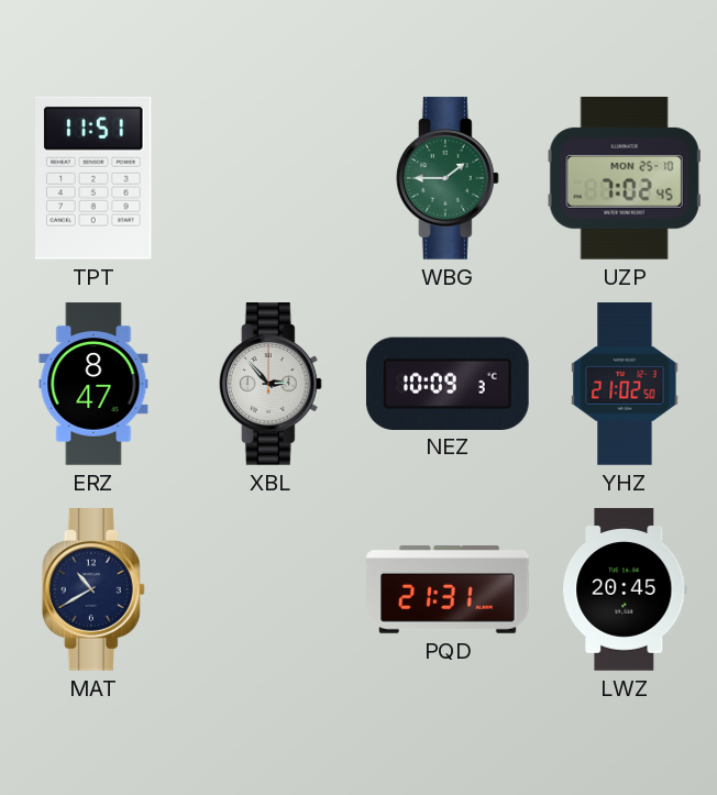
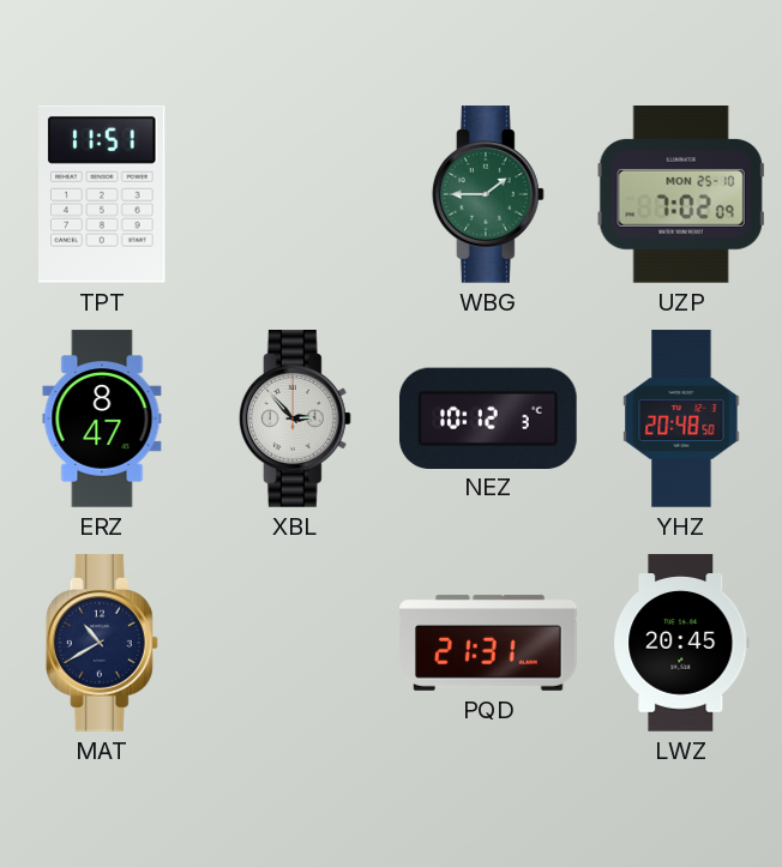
UZP: 7:02:45 -> 7:02:09 (681, 195)
NEZ: 10:09 -> 10:12 (488, 417)
YHZ: 21:02 -> 20:48 (681, 419)
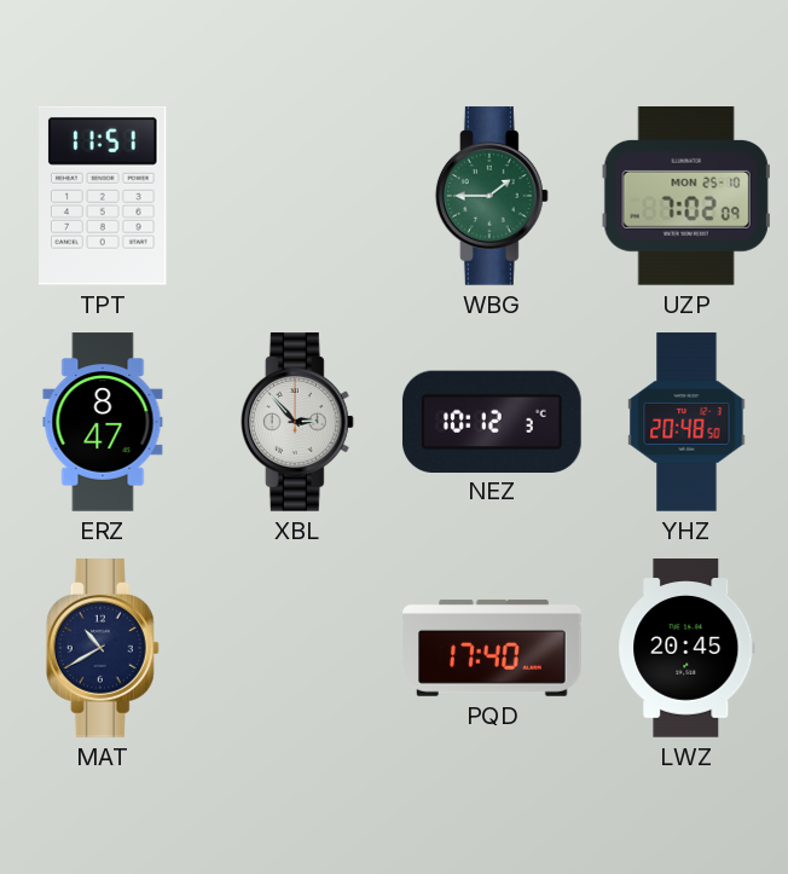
PQD: 21:31 -> 17:40 (492, 648)
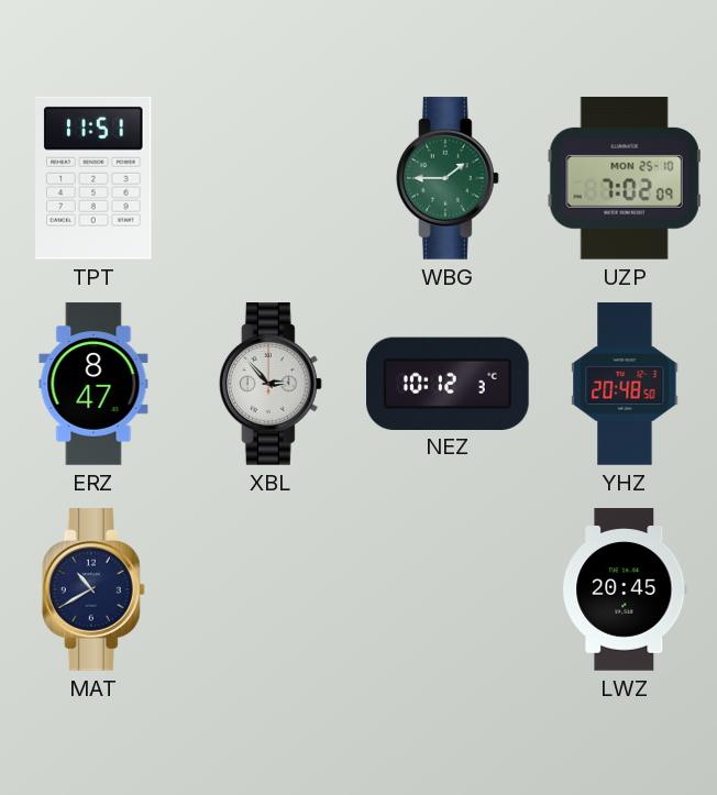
PQD: 17:40 -> none (492, 648)
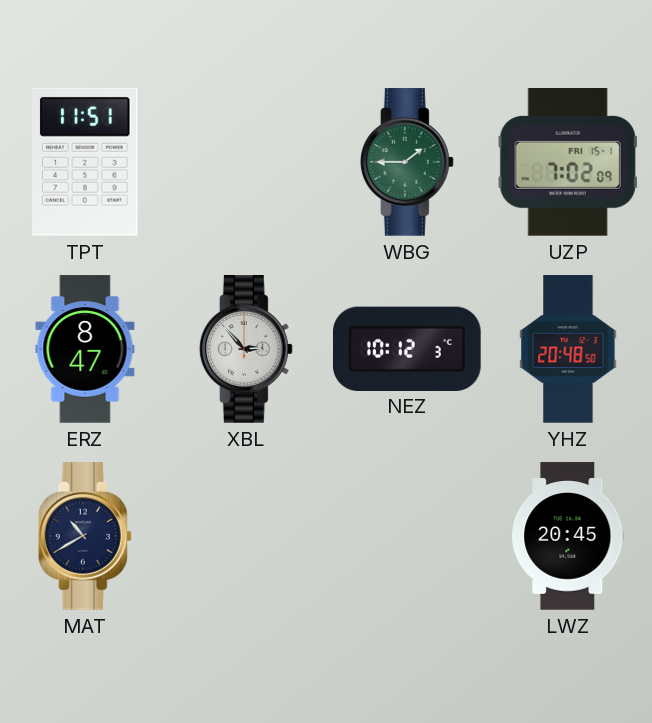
UZP date: MON 25-10 -> FRI 15-1 (568, 163)
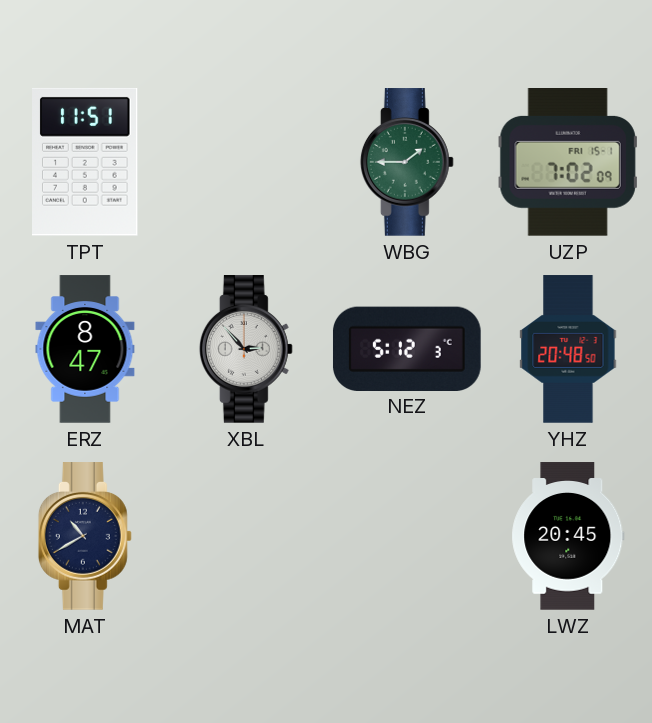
NEZ: 10:12 -> 5:12 (407, 348)
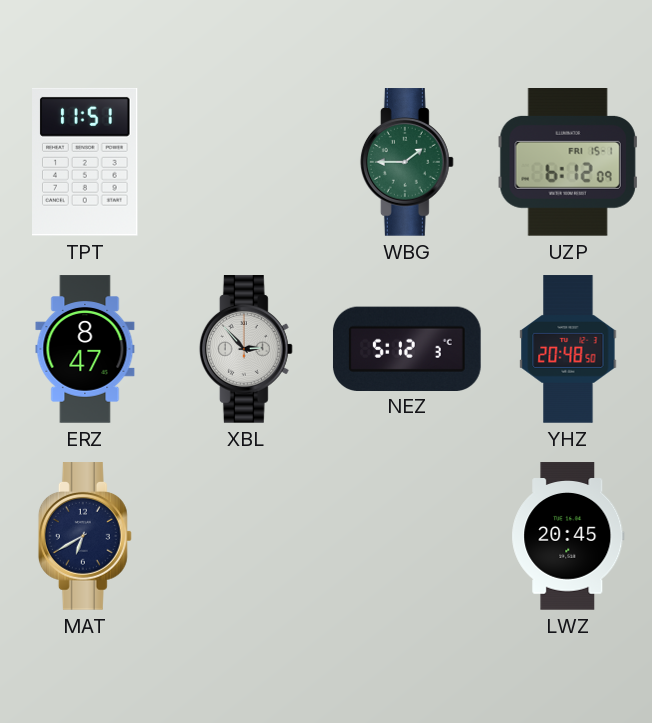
UZP: 7:02 -> 6:12 (568, 163)
MAT: 10:40 -> 6:40 (85, 536)
